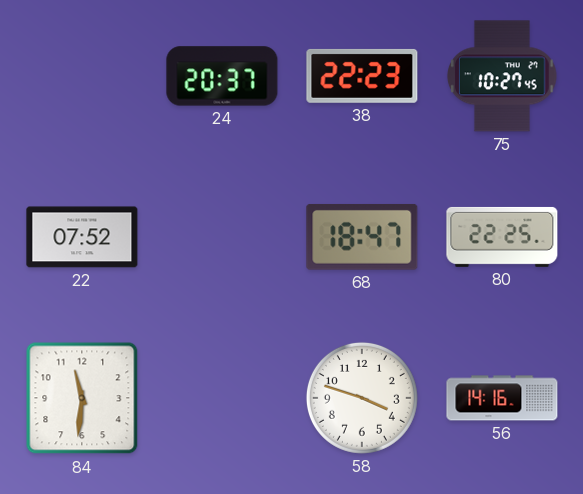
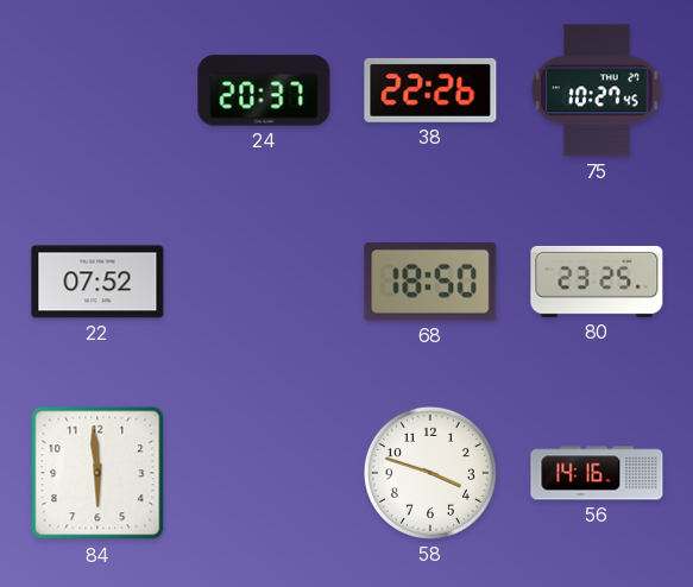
38: 22:23 -> 22:26 (430, 90)
68: 18:47 -> 18:50 (430, 282)
80: 22:25 -> 23:25 (597, 282)
84: 11:31 -> 5:59 (97, 473)
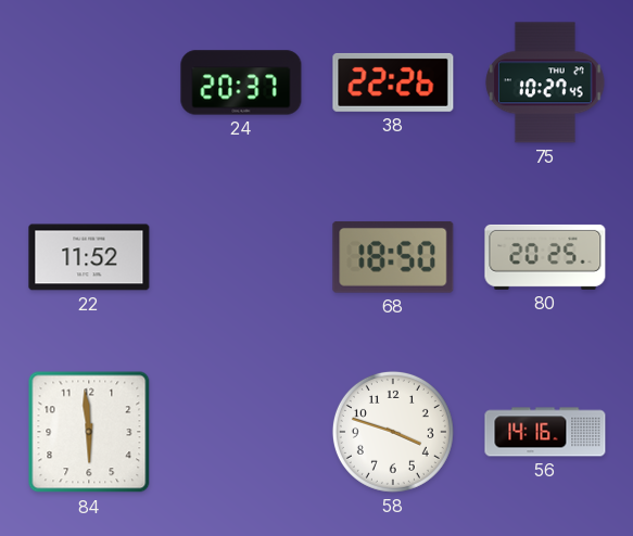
22: 07:52 -> 11:52 (89, 257)
80: 23:25 -> 20:25 (545, 257)
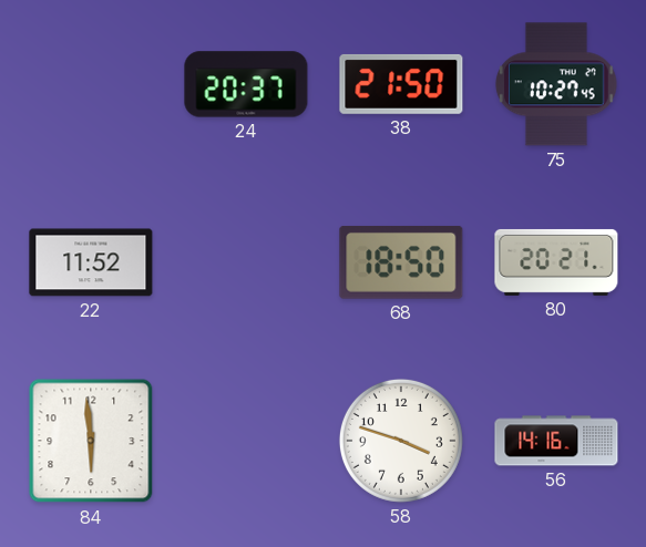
38: 22:26 -> 21:50 (401, 84)
80: 20:25 -> 20:21 (556, 262)
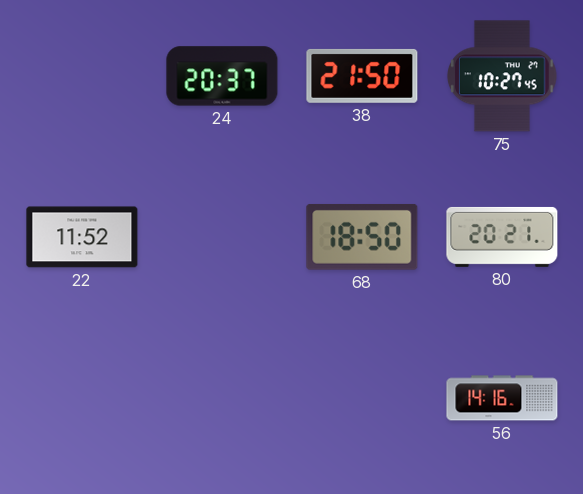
84: 5:59 -> none (91, 441)
58: 3:48 -> none (401, 441)
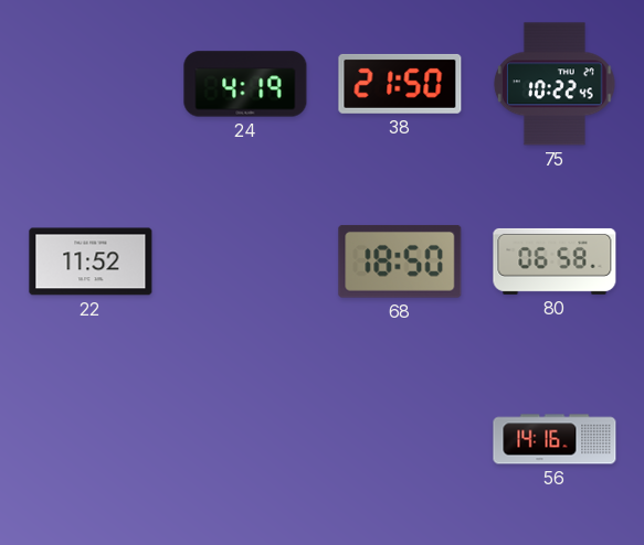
24: 20:37 -> 4:19 (245, 84)
75: 10:27 -> 10:22 (555, 84)
80: 20:21 -> 06:58 (555, 261)
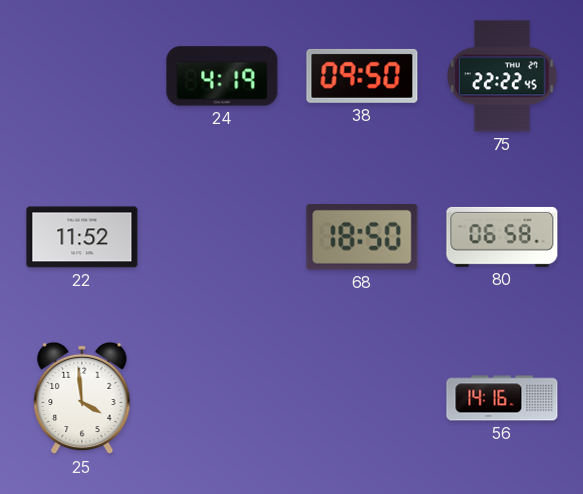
38: 21:50 -> 09:50 (362, 76)
75: 10:22 -> 22:22 (502, 76)
25: none -> 3:59 (82, 398)
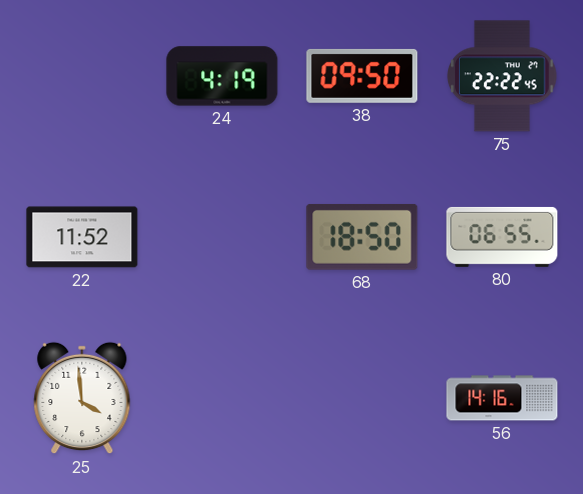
80: 06:58 -> 06:55 (502, 237)
